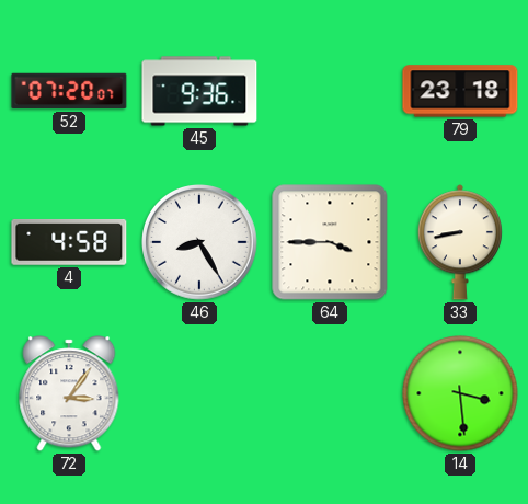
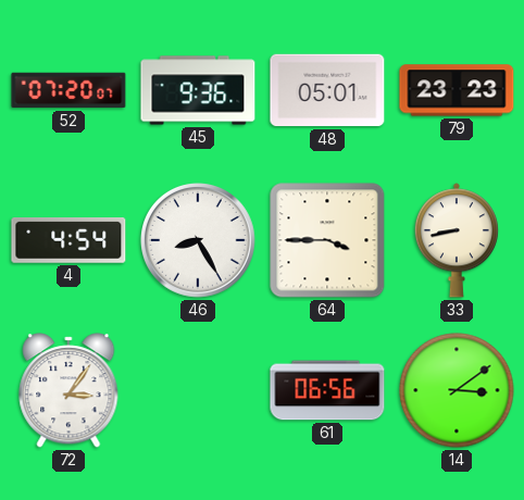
48: none -> 05:01 (327, 90)
79: 23:18 -> 23:23 (457, 90)
4: 4:58 -> 4:54 (68, 240)
61: none -> 06:56 (327, 390)
14: 3:29 -> 3:09 (457, 390)
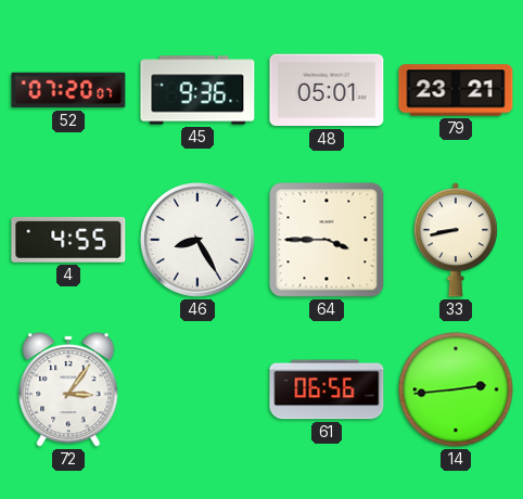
79: 23:23 -> 23:21 (456, 90)
4: 4:54 -> 4:55 (68, 240)
14: 3:09 -> 2:44 (456, 389)
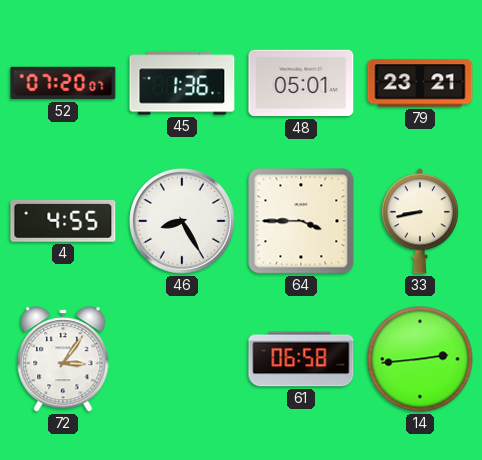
45: 9:36 -> 1:36 (182, 83)
61: 06:56 -> 06:58 (301, 359)
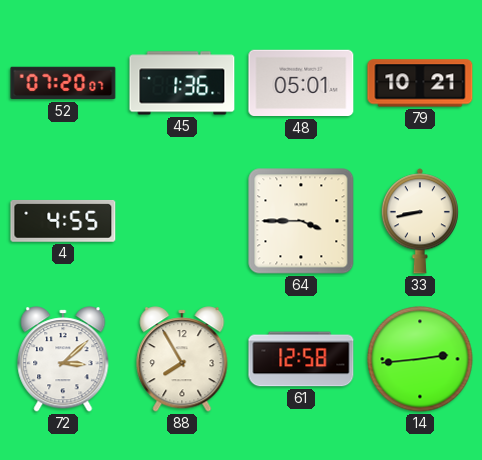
79: 23:21 -> 10:21 (420, 83)
46: 8:25 -> none (183, 222)
72: 3:06 -> 3:08 (63, 359)
88: none -> 7:55 (182, 359)
61: 06:58 -> 12:58 (301, 359)
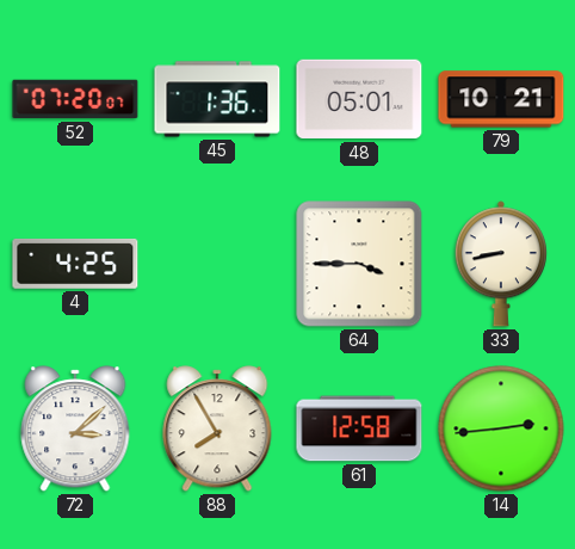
4: 4:55 -> 4:25 (75, 264)
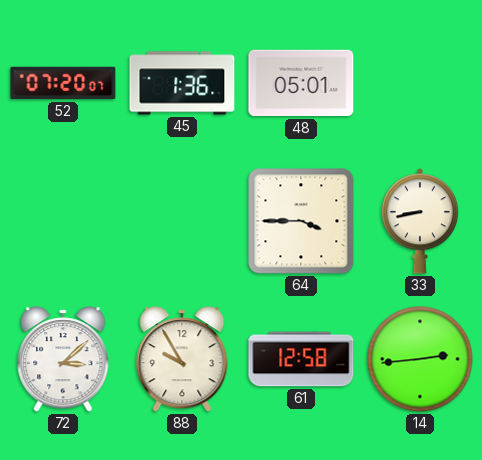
79: 10:21 -> none (501, 99)
4: 4:25 -> none (75, 264)
88: 7:55 -> 9:55 (182, 359)
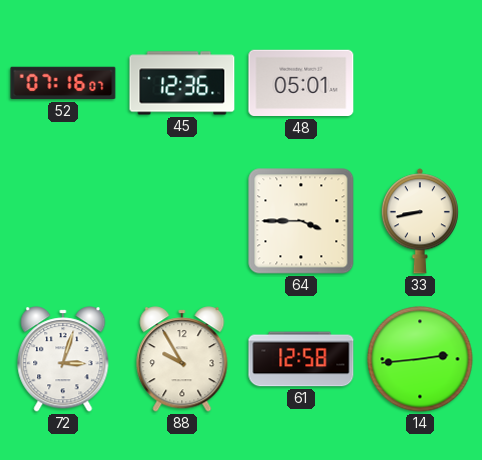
52: 07:20 -> 07:16 (63, 83)
45: 1:36 -> 12:36 (182, 83)
72: 3:08 -> 3:03 (63, 359)
